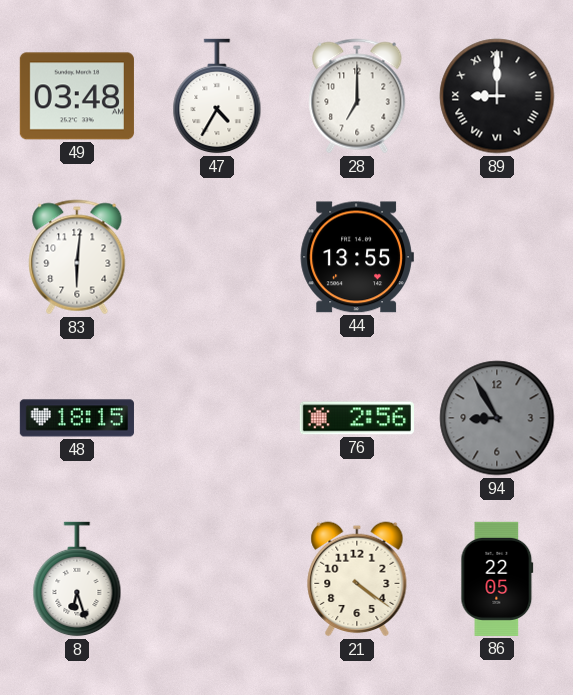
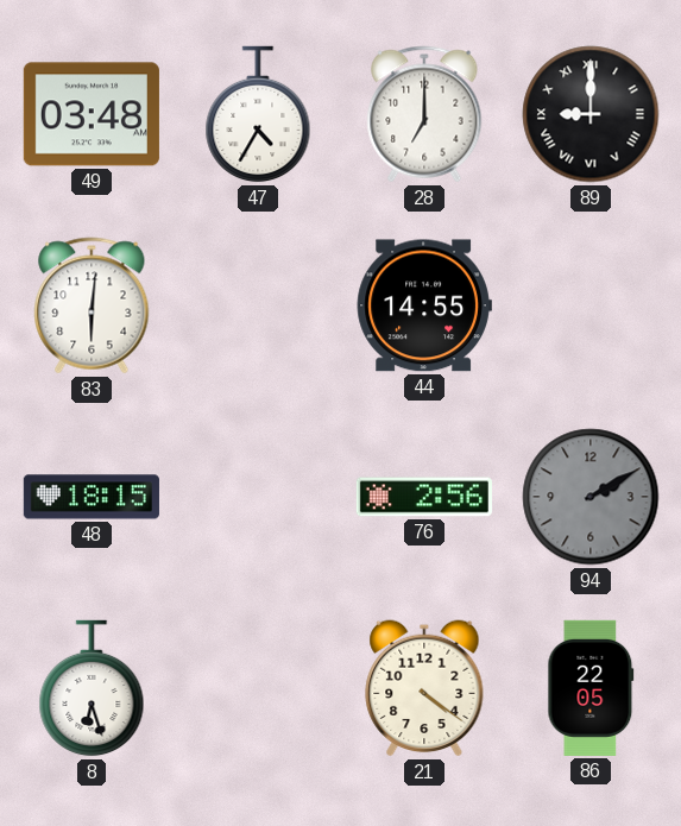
44: 13:55 -> 14:55 (424, 305)
94: 8:55 -> 2:10 (591, 497)
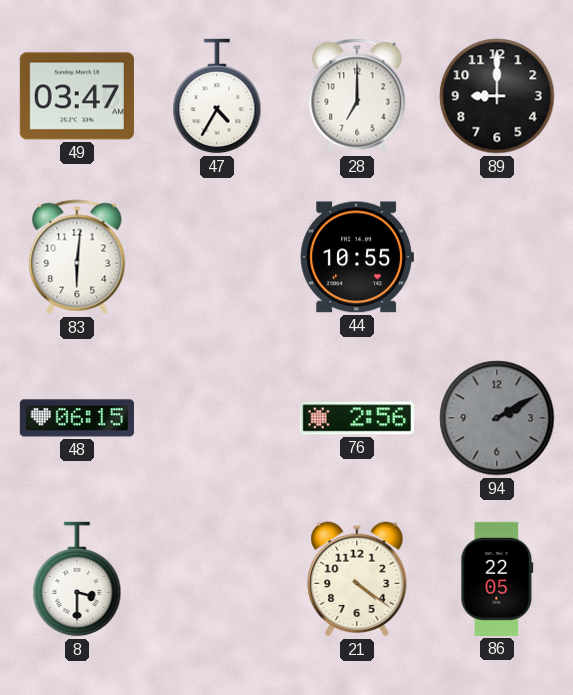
49: 03:48 -> 03:47 (77, 96)
89 numerals: Roman -> Arabic (497, 96)
44: 14:55 -> 10:55 (357, 257)
48: 18:15 -> 06:15 (77, 418)
8: 6:27 -> 3:30 (77, 579)
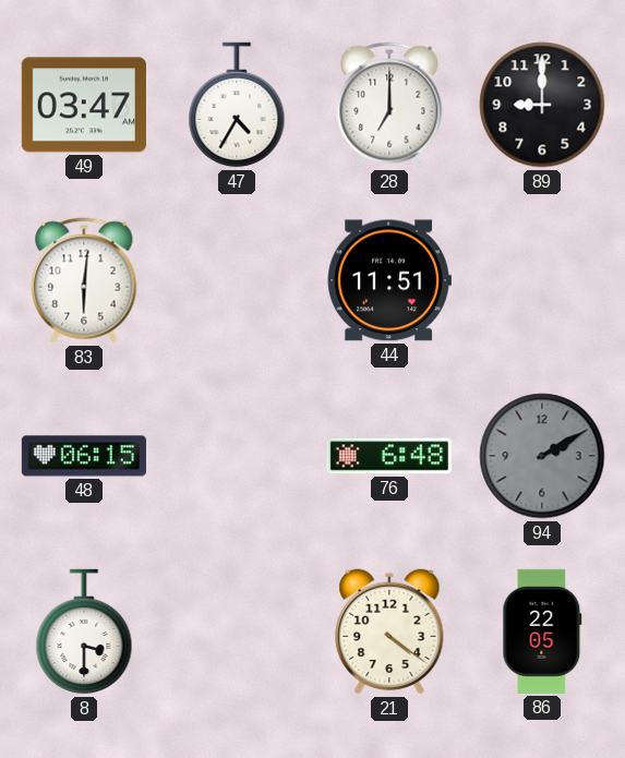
44: 10:55 -> 11:51 (389, 280)
76: 2:56 -> 6:48 (389, 456)
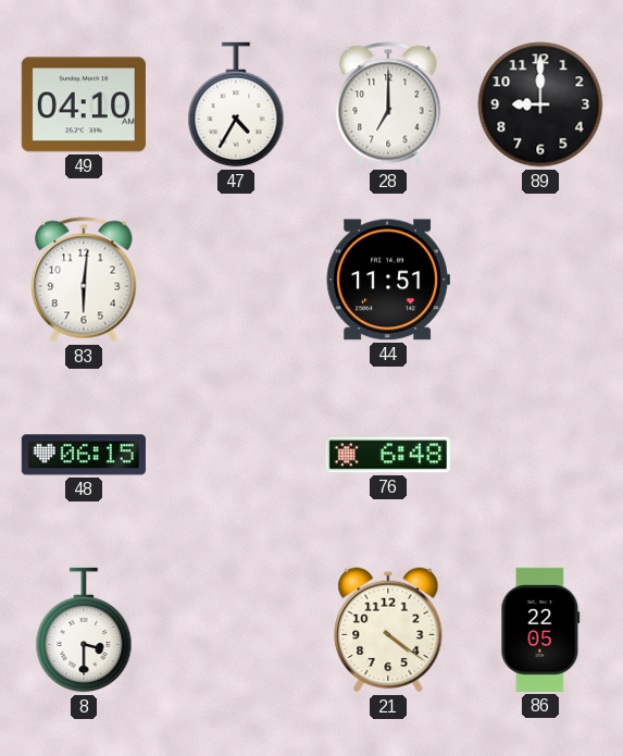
49: 03:47 -> 04:10 (84, 104)
94: 2:10 -> none (542, 456)
